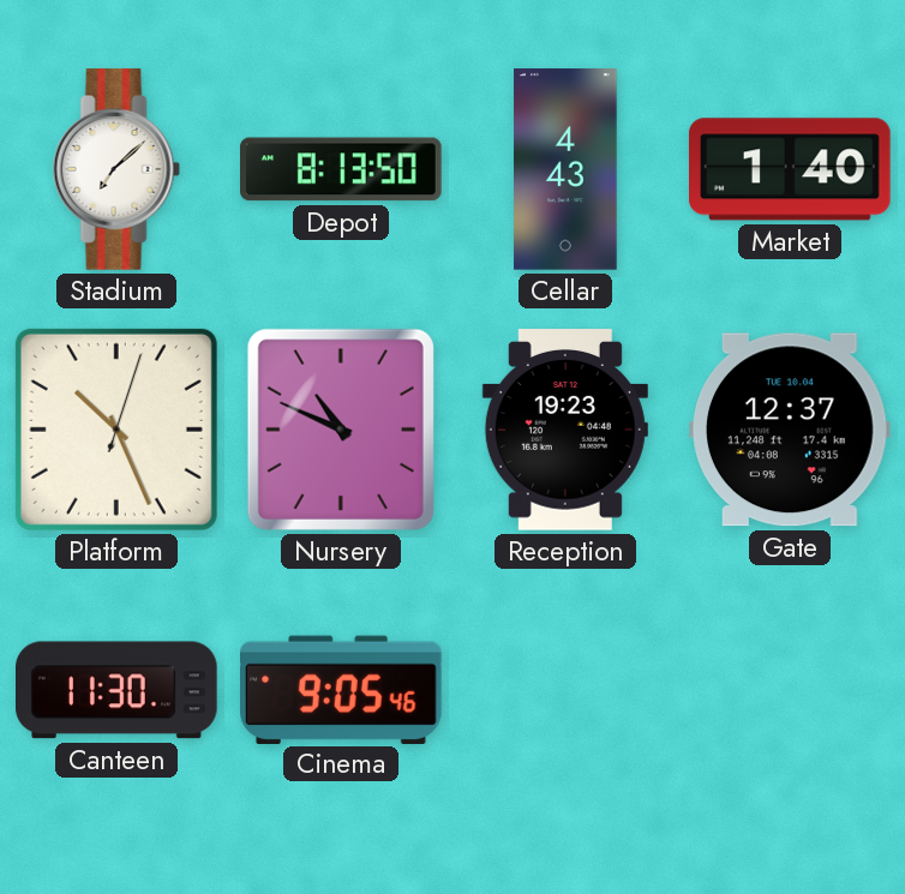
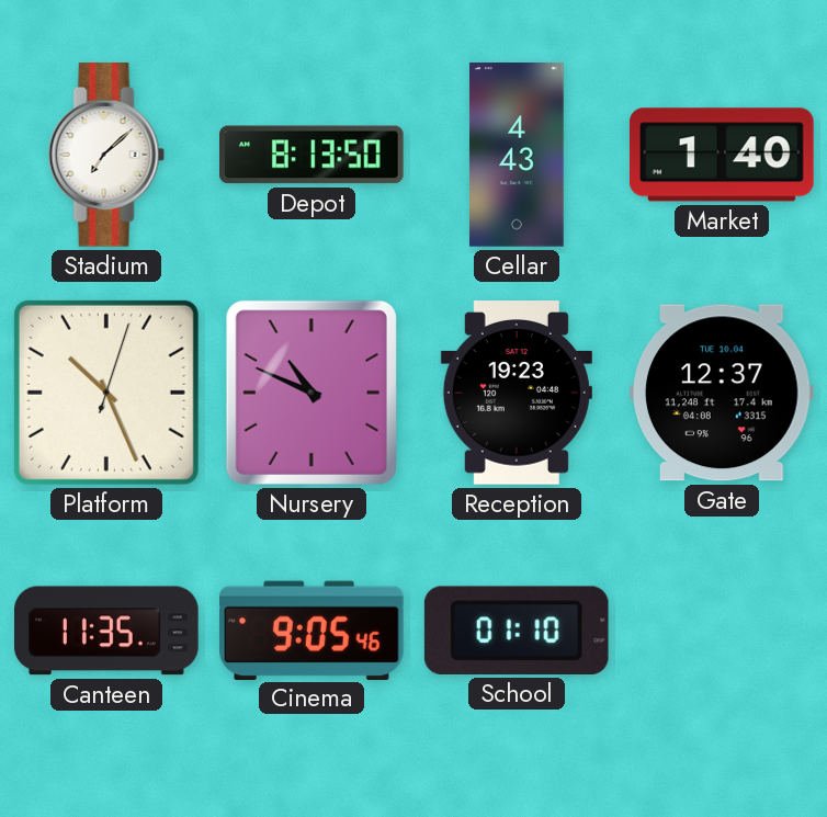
Canteen: 11:30 -> 11:35 (107, 631)
School: none -> 01:10 (517, 631)
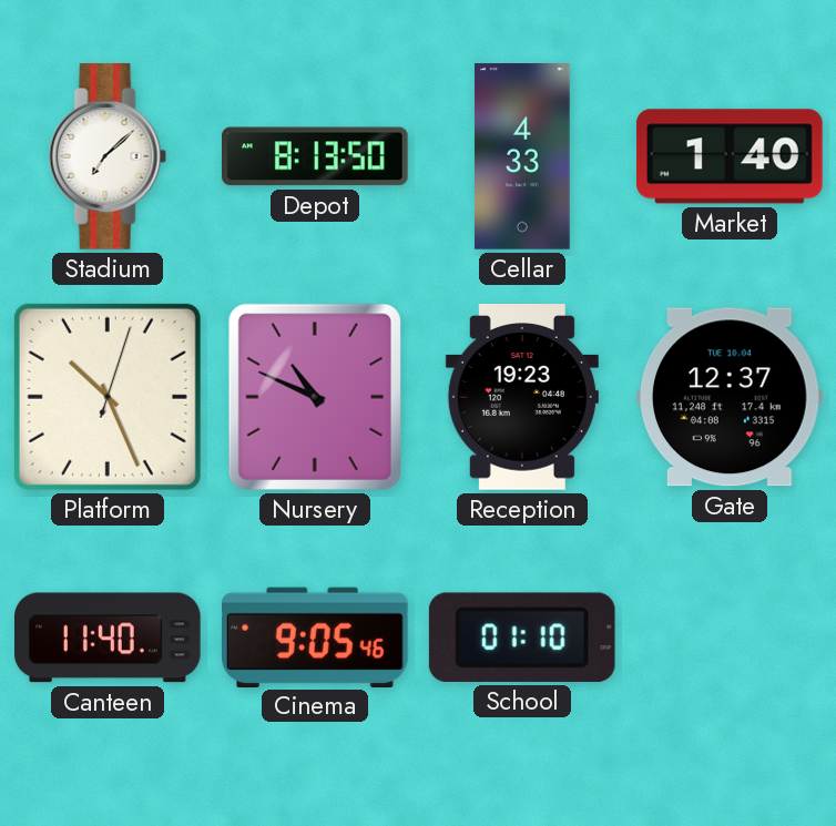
Cellar: 4:43 -> 4:33 (522, 156)
Canteen: 11:35 -> 11:40 (109, 638)
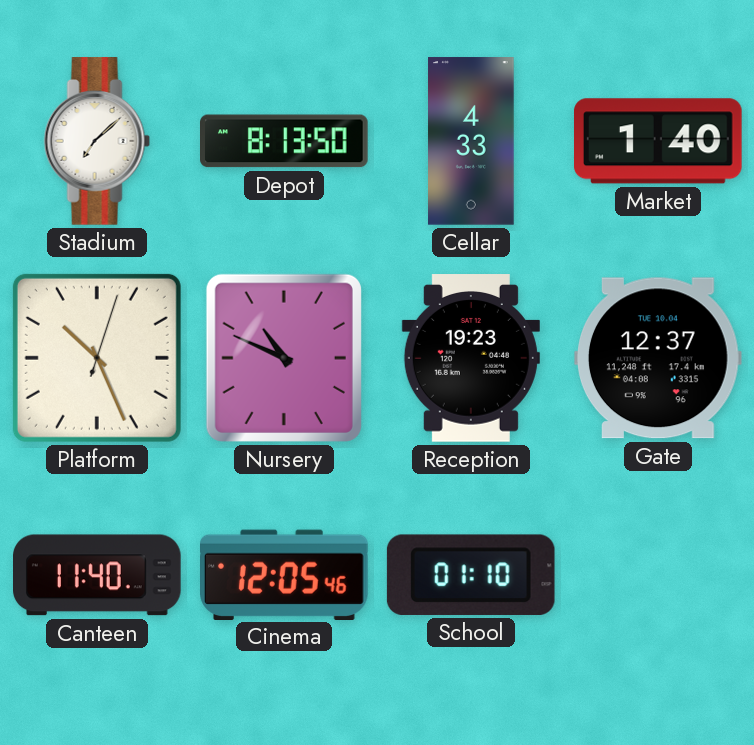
Cinema: 9:05 -> 12:05 (285, 574)
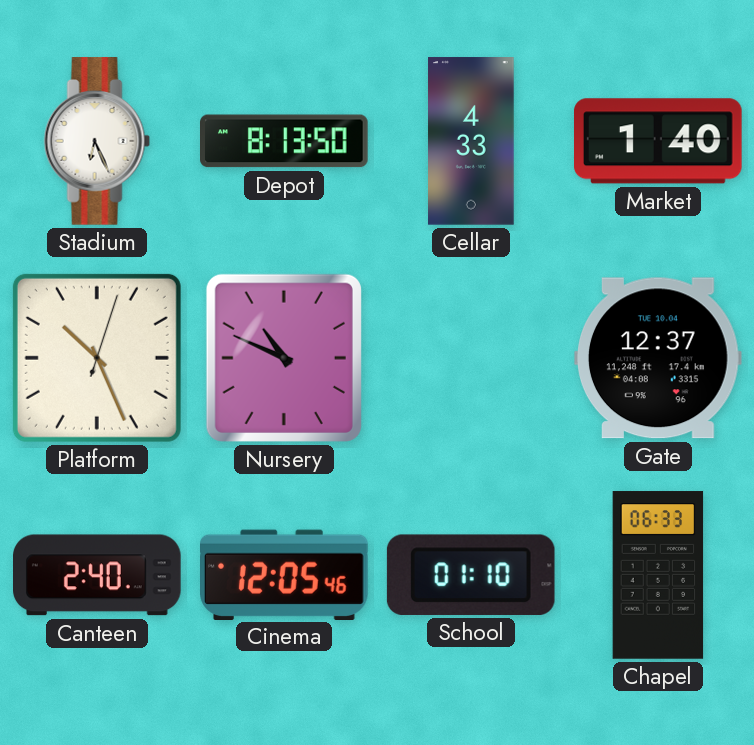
Stadium: 7:08 -> 6:26 (97, 141)
Reception: 19:23 -> none (471, 358)
Canteen: 11:40 -> 2:40 (98, 575)
Chapel: none -> 06:33 (658, 575)
